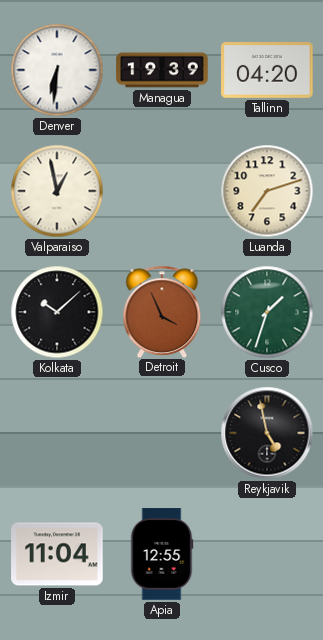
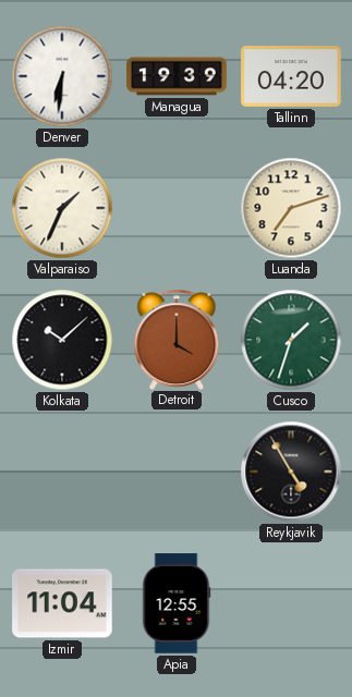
Valparaiso: 12:58 -> 1:34 (62, 208)
Detroit: 3:56 -> 4:00 (177, 339)
Reykjavik: 4:58 -> 4:55 (291, 472)
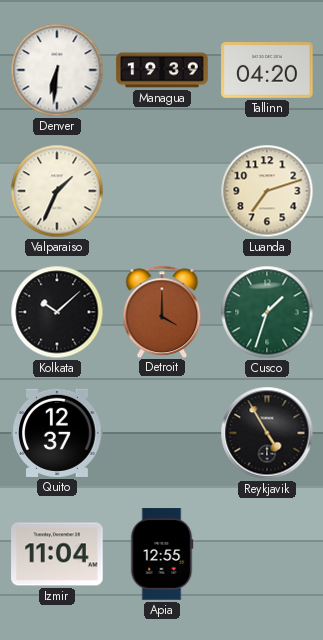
Quito: none -> 12:37 (57, 433)
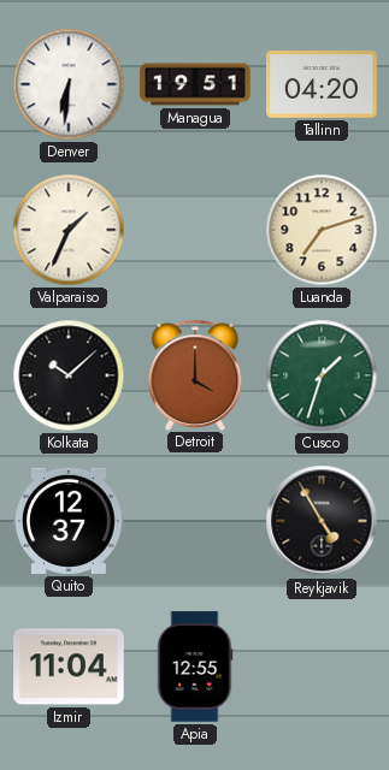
Managua: 19:39 -> 19:51 (195, 84)
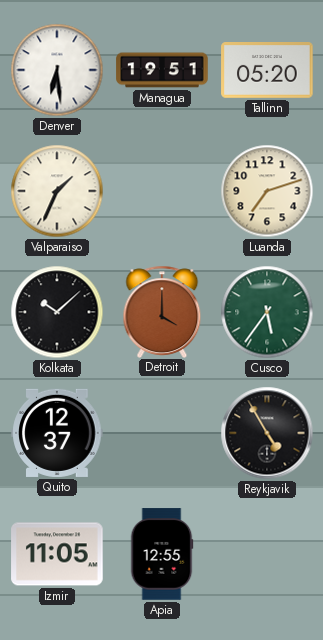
Denver: 6:31 -> 6:29 (57, 70)
Tallinn: 04:20 -> 05:20 (267, 71)
Cusco: 1:33 -> 5:36 (267, 312)
Izmir: 11:04 -> 11:05 (57, 554)
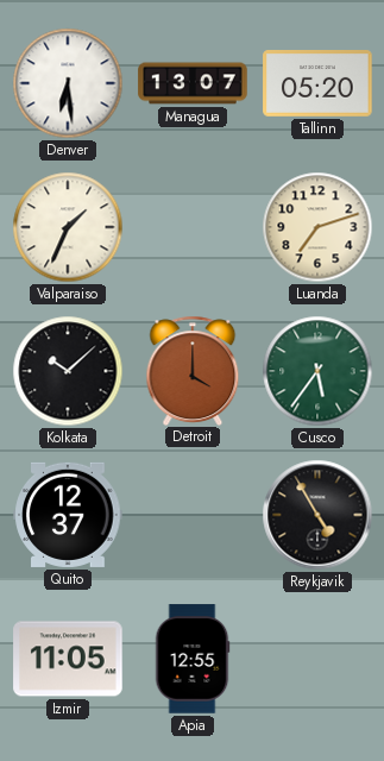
Managua: 19:51 -> 13:07 (193, 83)
